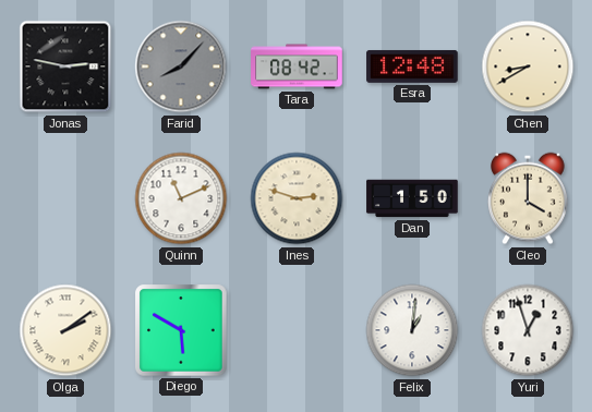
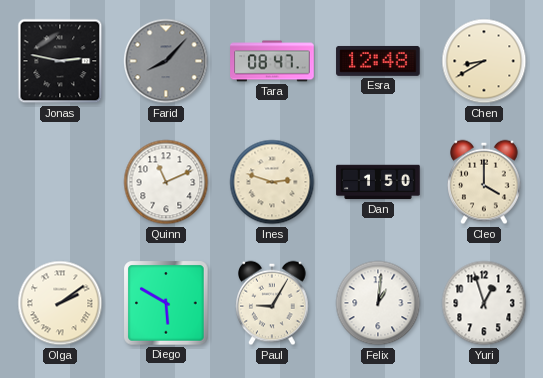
Tara: 08:42 -> 08:47 (272, 61)
Paul: none -> 9:05 (272, 303)
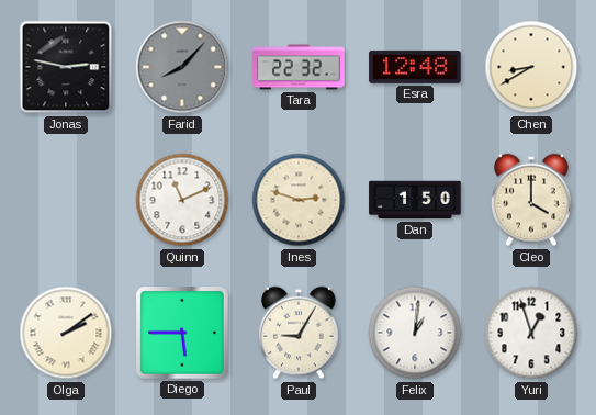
Tara: 08:47 -> 22:32 (299, 67)
Diego: 5:50 -> 5:45 (182, 333)
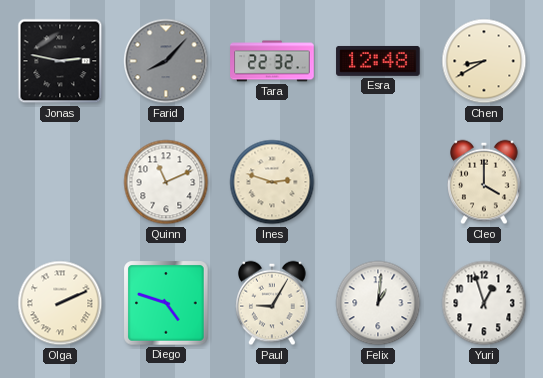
Dan: 1:50 -> none (415, 200)
Olga: 2:09 -> 2:11 (60, 303)
Diego: 5:45 -> 4:48 (166, 303)
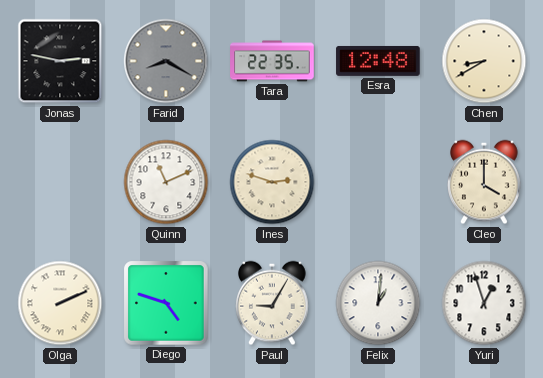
Farid: 8:07 -> 8:20 (166, 61)
Tara: 22:32 -> 22:35 (272, 61)
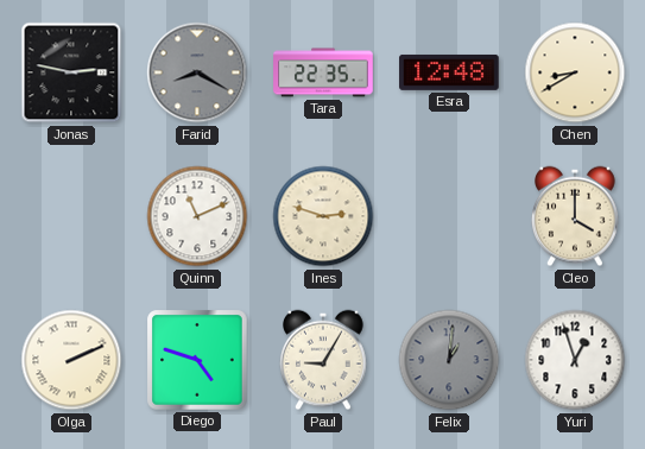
Felix dial: white -> grey (449, 360)
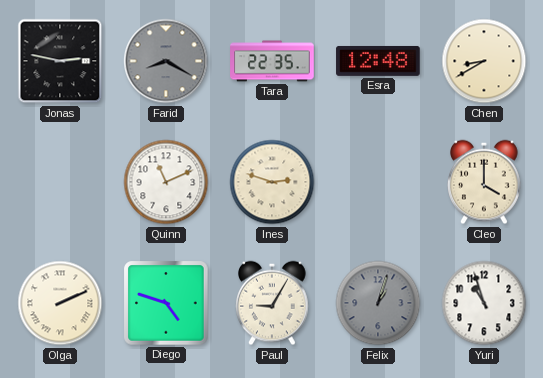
Felix: 1:01 -> 1:03 (378, 303)
Yuri: 12:57 -> 10:57 (484, 303)
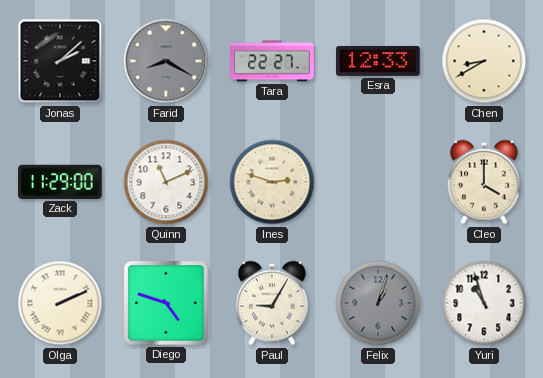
Jonas: 2:47 -> 2:08 (60, 61)
Tara: 22:35 -> 22:27 (272, 61)
Esra: 12:48 -> 12:33 (378, 61)
Zack: none -> 11:29 (60, 182)
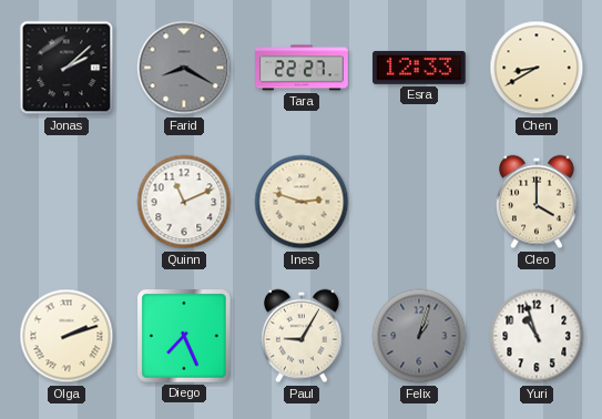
Zack: 11:29 -> none (60, 182)
Olga: 2:11 -> 2:12 (67, 336)
Diego: 4:48 -> 7:26 (184, 336)
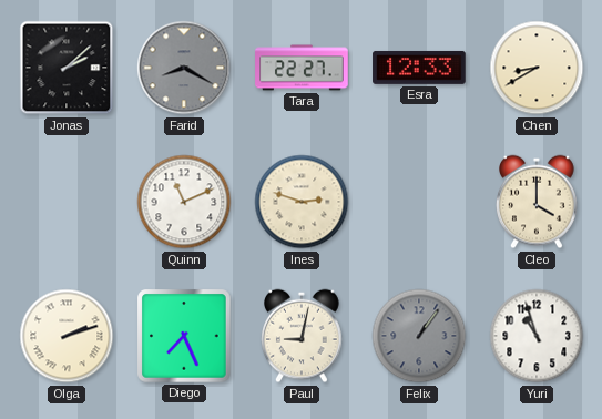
Paul: 9:05 -> 9:02 (302, 336)
Felix: 1:03 -> 1:06 (419, 336)
